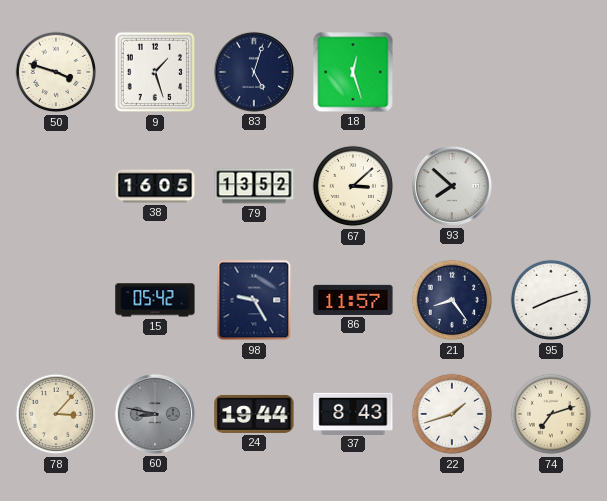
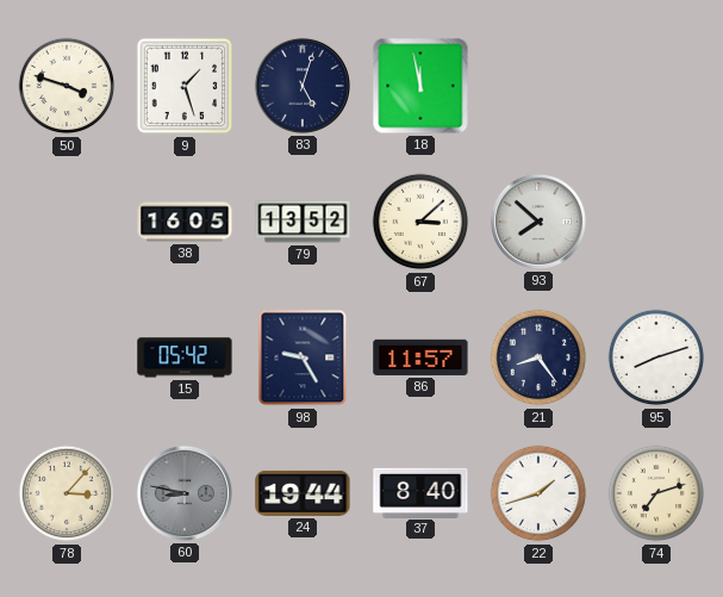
18: 12:27 -> 11:58 (420, 86)
37: 8:43 -> 8:40 (420, 492)
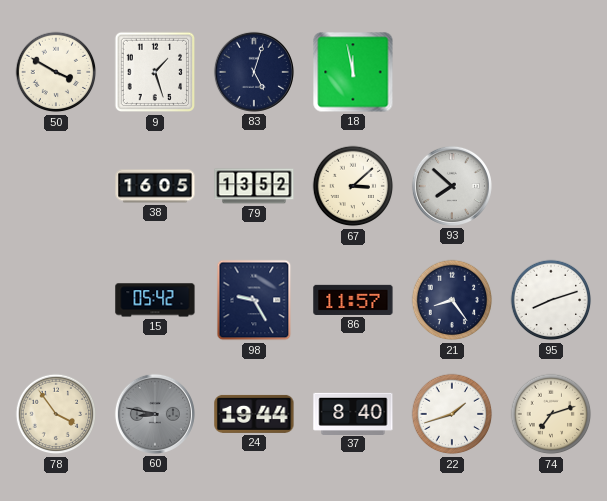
50: 3:48 -> 3:50 (56, 72)
78: 3:07 -> 3:54 (56, 414)
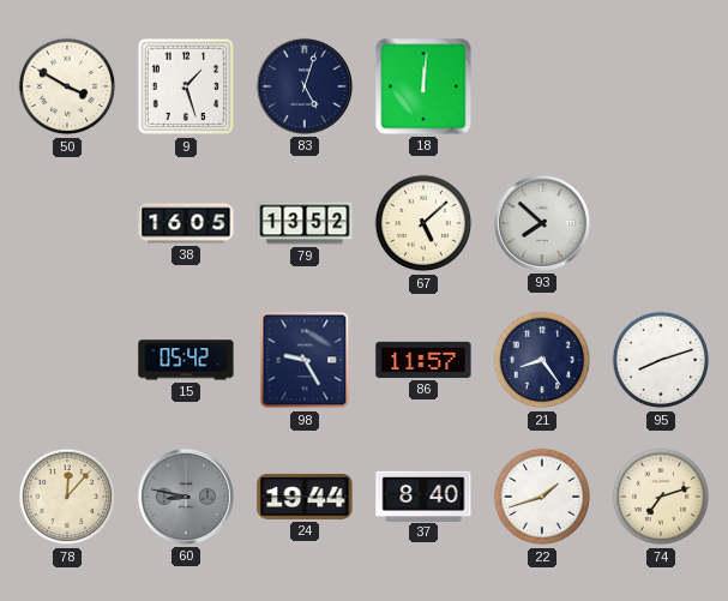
18: 11:58 -> 12:01 (423, 86)
67: 3:08 -> 5:08 (423, 223)
78: 3:54 -> 12:07 (67, 497)
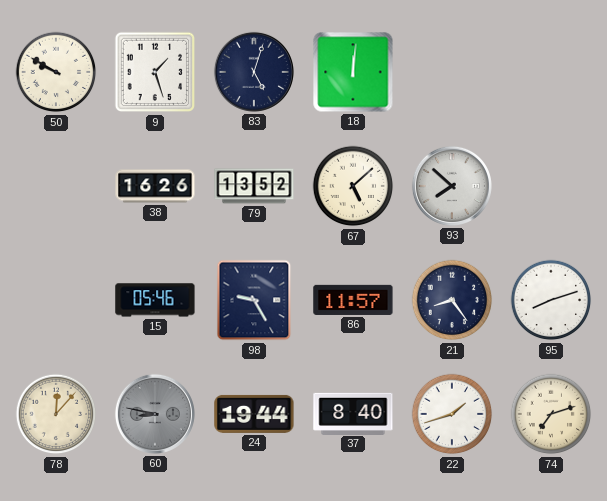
50: 3:50 -> 9:50 (56, 72)
38: 16:05 -> 16:26 (155, 186)
15: 05:42 -> 05:46 (155, 300)
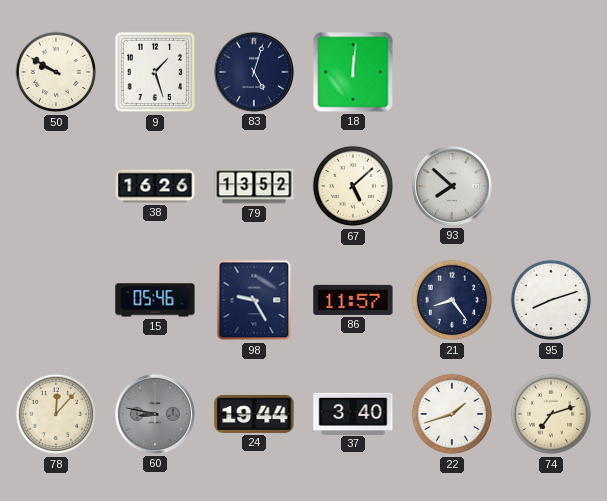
37: 8:40 -> 3:40 (353, 413)
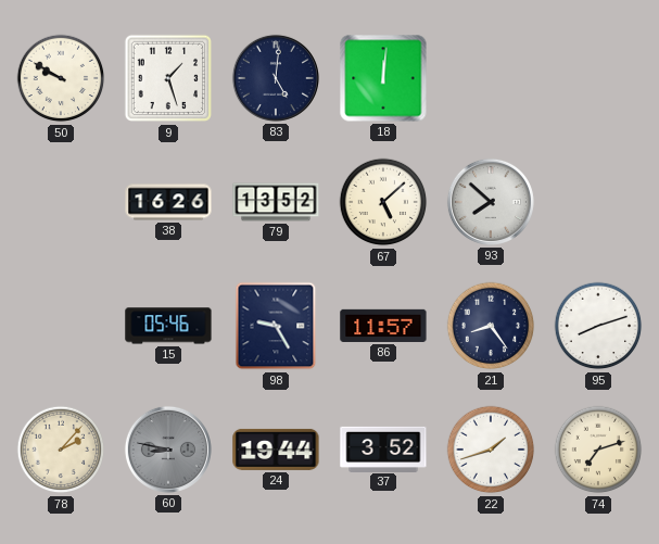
83: 5:03 -> 5:01 (276, 78)
78: 12:07 -> 2:07 (61, 450)
37: 3:40 -> 3:52 (383, 448)
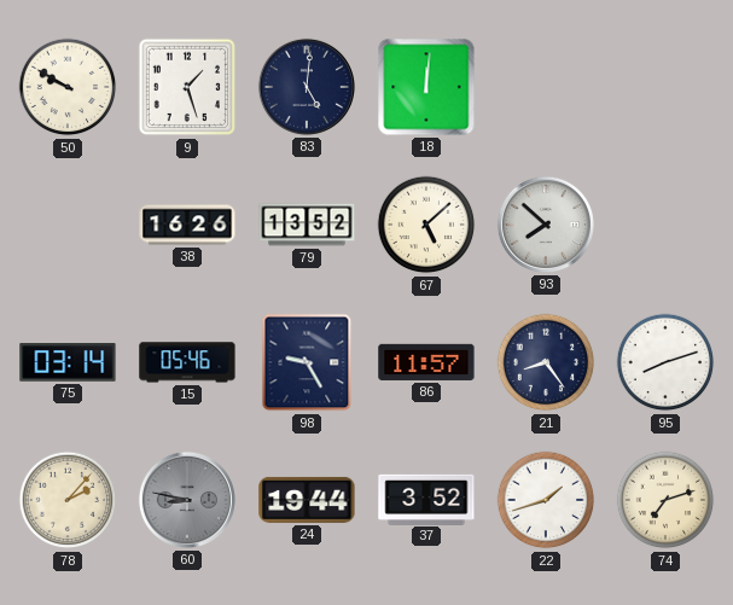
75: none -> 03:14 (68, 362)
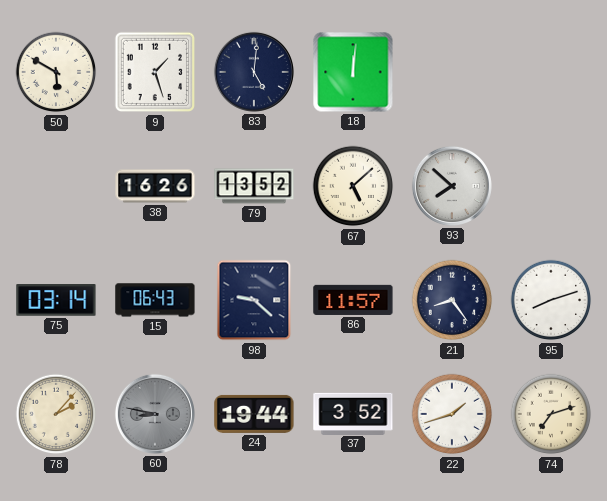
50: 9:50 -> 5:50 (56, 72)
15: 05:46 -> 06:43 (155, 300)
98: 9:25 -> 9:22 (254, 300)
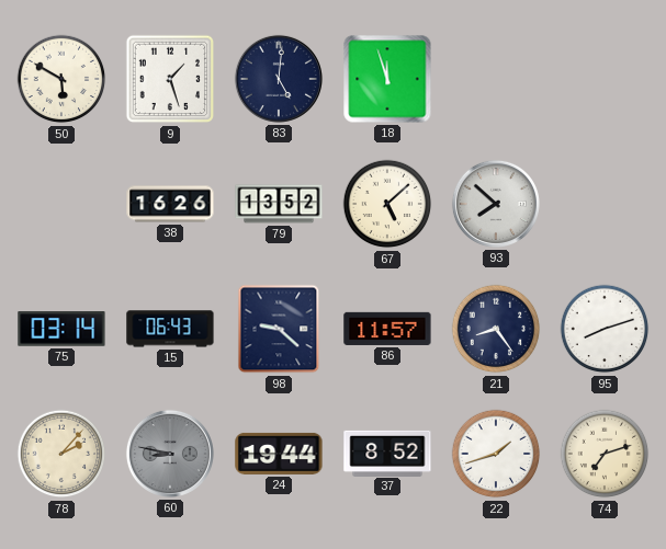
18: 12:01 -> 11:57 (387, 79)
37: 3:52 -> 8:52 (387, 453)
